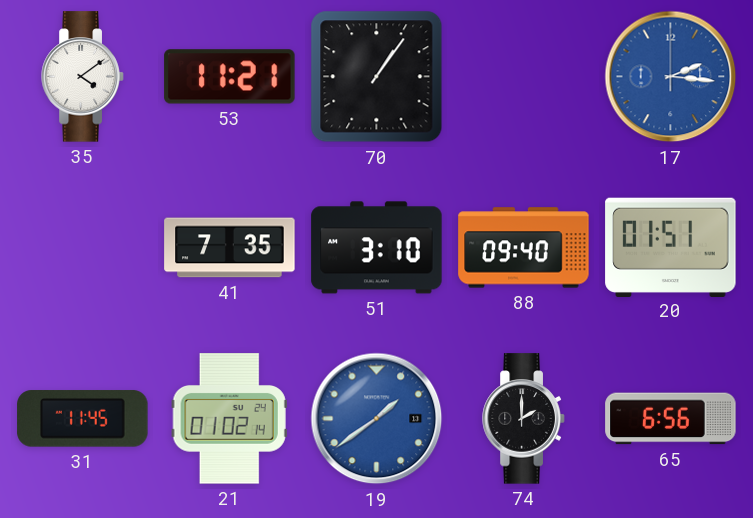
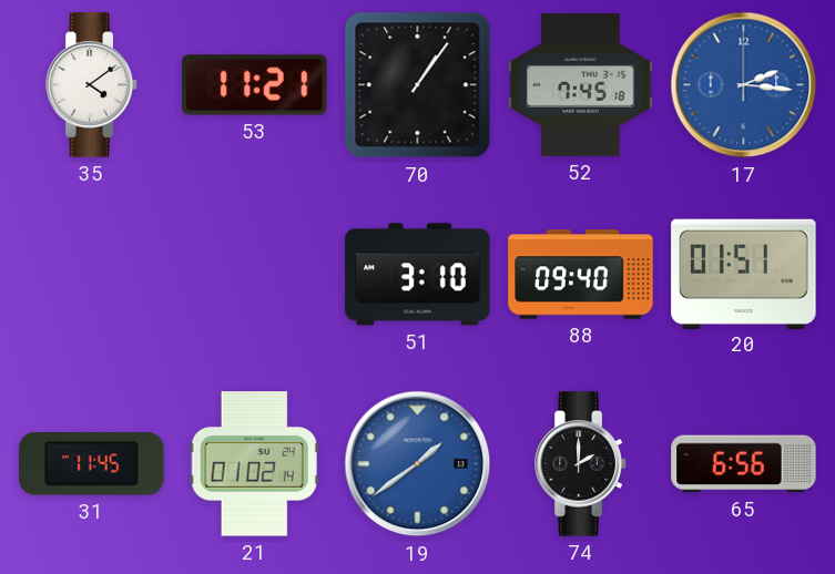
52: none -> 7:45 (581, 84)
41: 7:35 -> none (230, 248)
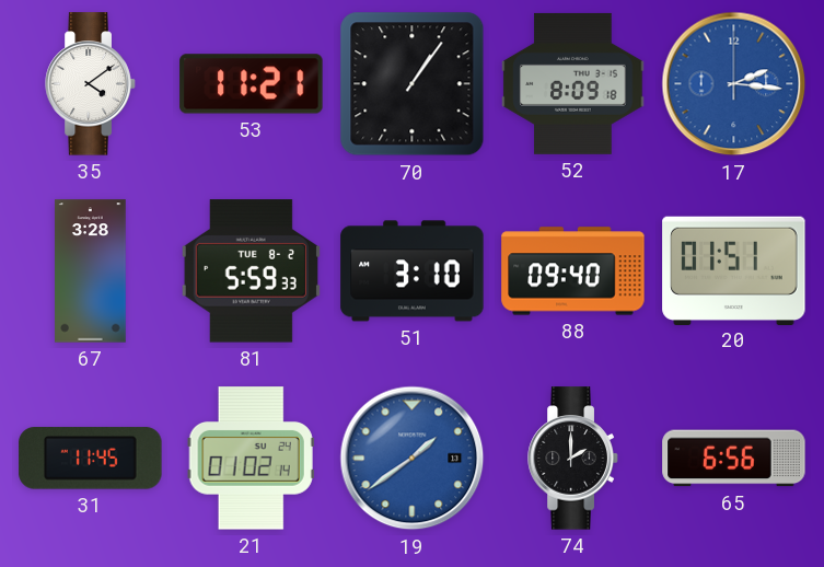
52: 7:45 -> 8:09 (573, 83)
67: none -> 3:28 (91, 271)
81: none -> 5:59 (251, 271)
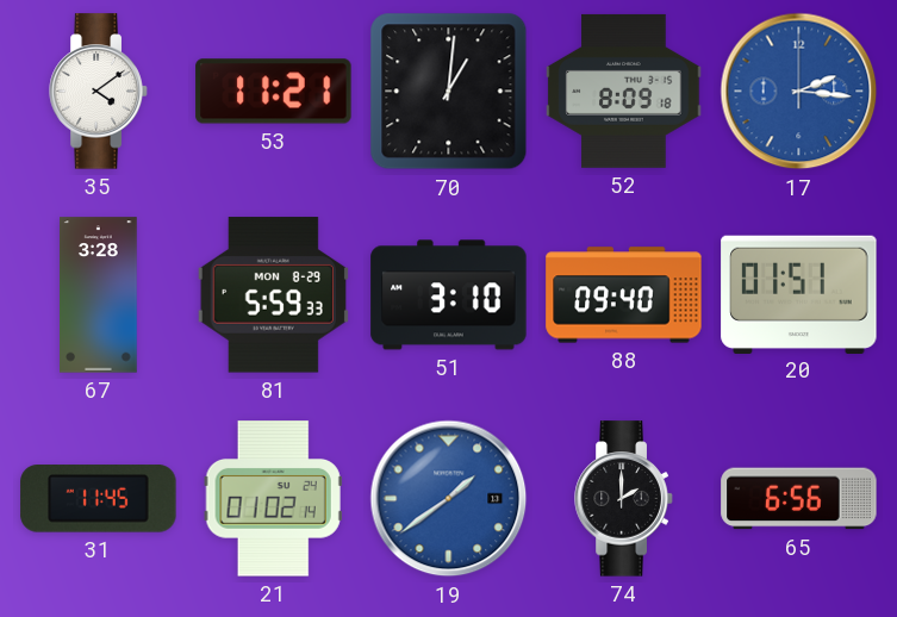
70: 1:06 -> 1:01 (449, 92)
81 date: TUE 8-2 -> MON 8-29 (273, 295)
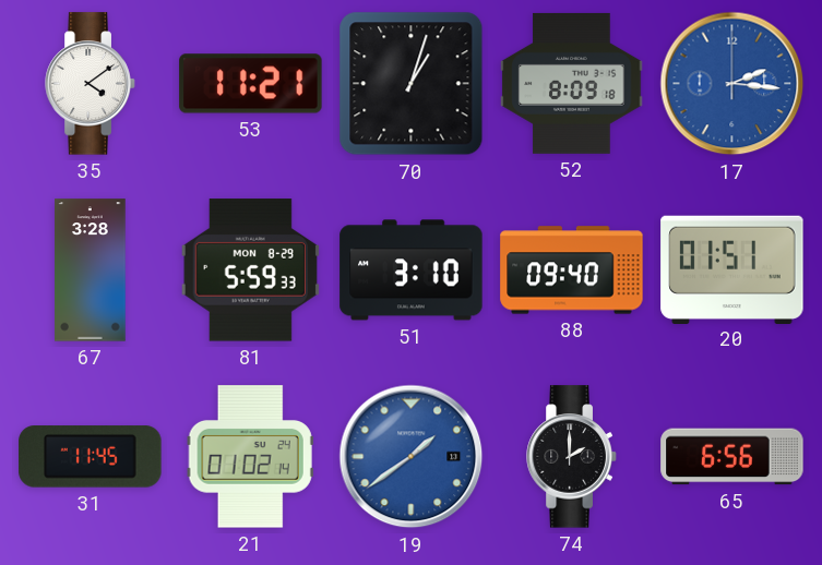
70: 1:01 -> 1:03 (412, 84)
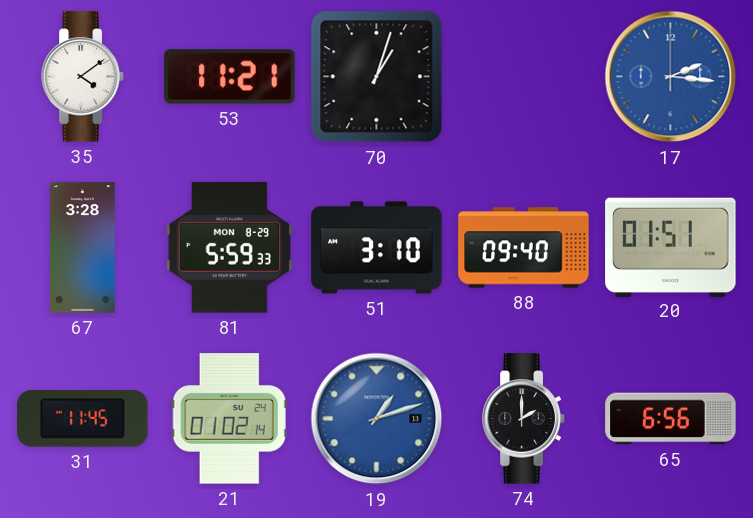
52: 8:09 -> none (572, 83)
19: 1:39 -> 1:12 (377, 419)
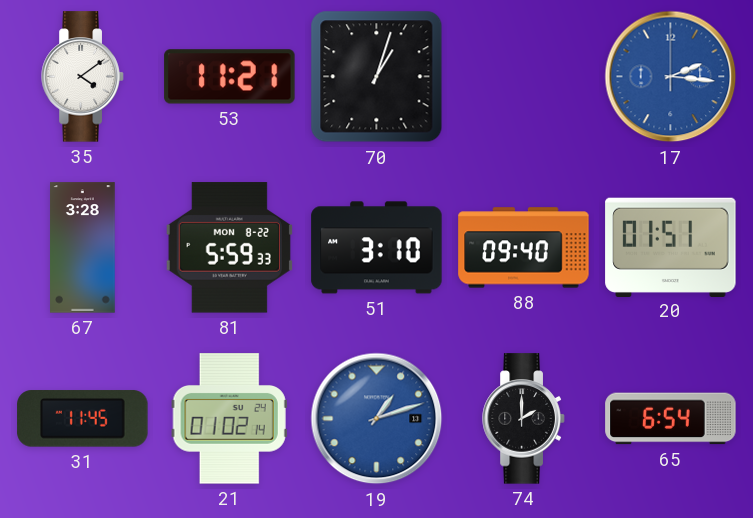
81 date: MON 8-29 -> MON 8-22 (229, 248)
65: 6:56 -> 6:54 (671, 419)
